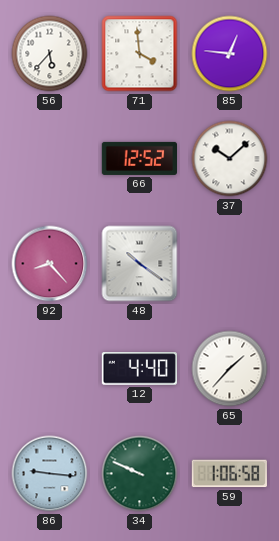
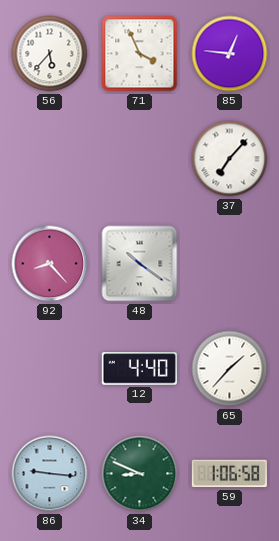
71: 3:59 -> 3:56 (140, 54)
66: 12:52 -> none (139, 158)
37: 10:08 -> 7:07 (230, 159)
34: 9:49 -> 8:49 (140, 474)
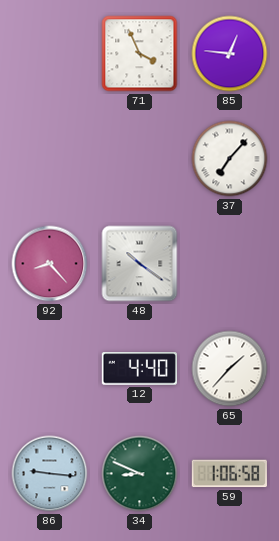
56: 5:37 -> none (50, 54)
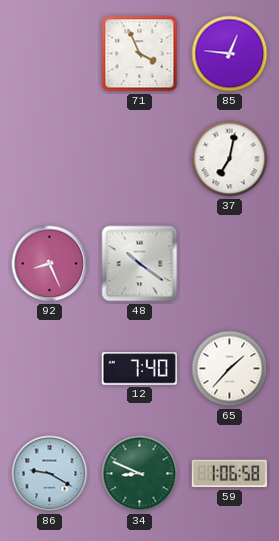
37: 7:07 -> 7:02 (230, 159)
92: 8:23 -> 8:26 (50, 264)
12: 4:40 -> 7:40 (139, 369)
86: 9:16 -> 9:20 (50, 474)
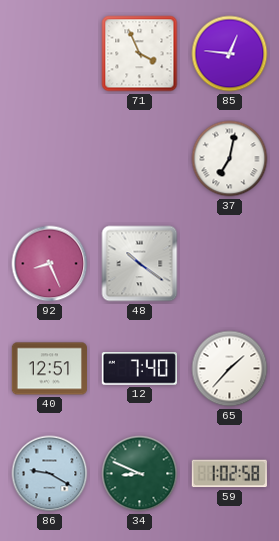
40: none -> 12:51 (49, 369)
59: 1:06 -> 1:02 (229, 474)
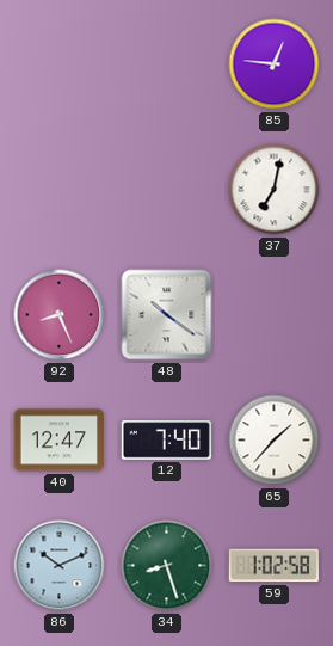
71: 3:56 -> none (140, 54)
40: 12:51 -> 12:47 (58, 441)
86: 9:20 -> 10:11 (60, 566)
34: 8:49 -> 8:27 (167, 566)
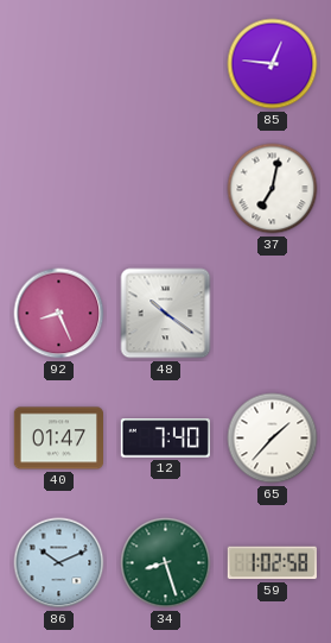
40: 12:47 -> 01:47 (58, 439)
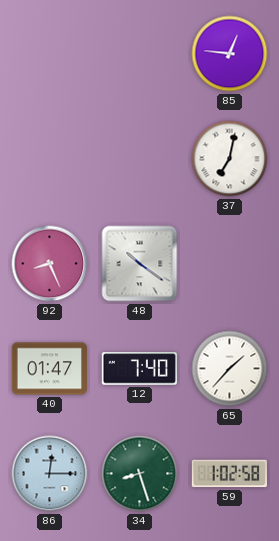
86: 10:11 -> 12:15 (50, 474)
